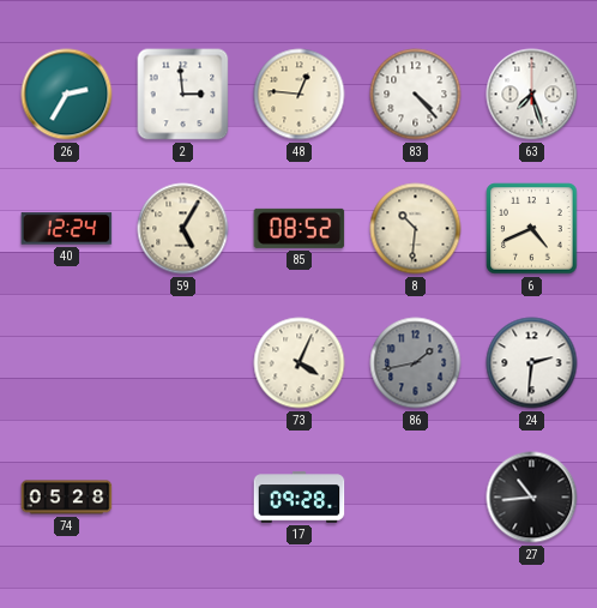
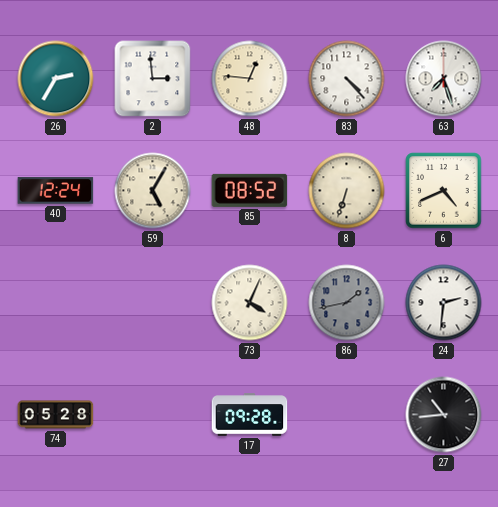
8: 10:31 -> 6:33 (347, 191)
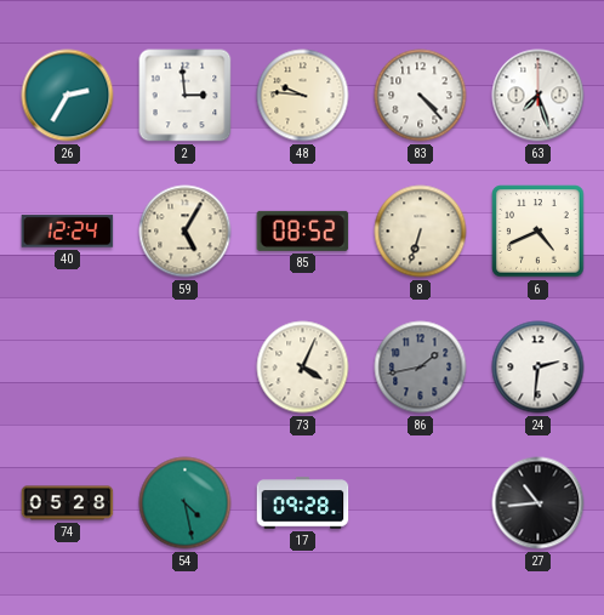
48: 12:46 -> 9:46 (303, 96)
54: none -> 4:28 (186, 503)
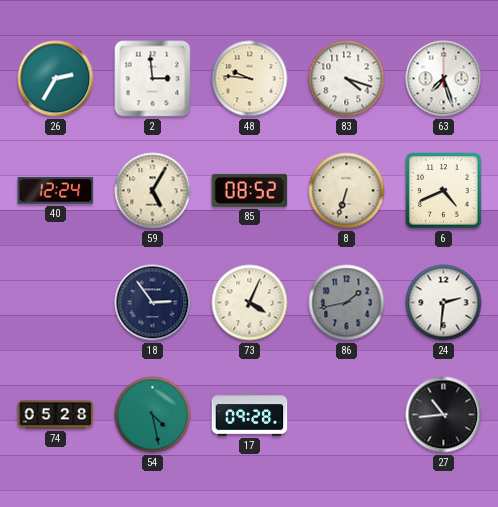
83: 4:23 -> 4:18 (347, 79)
18: none -> 2:54 (153, 303)
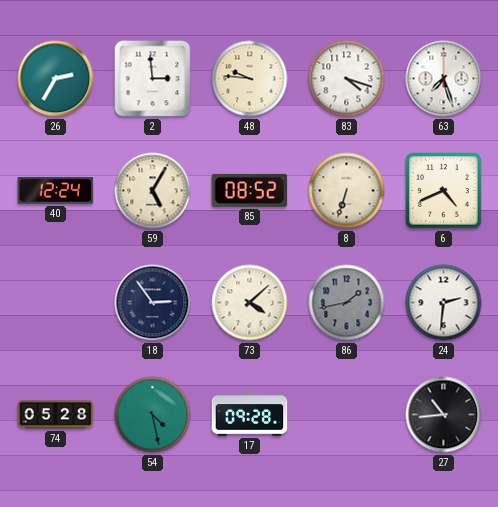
73: 4:04 -> 4:08 (250, 303)
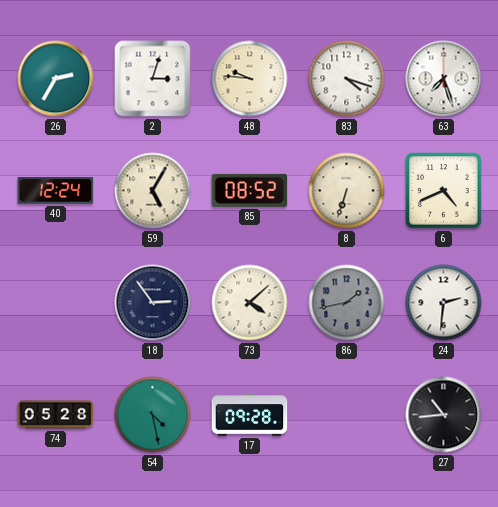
2: 2:59 -> 3:03 (153, 79)
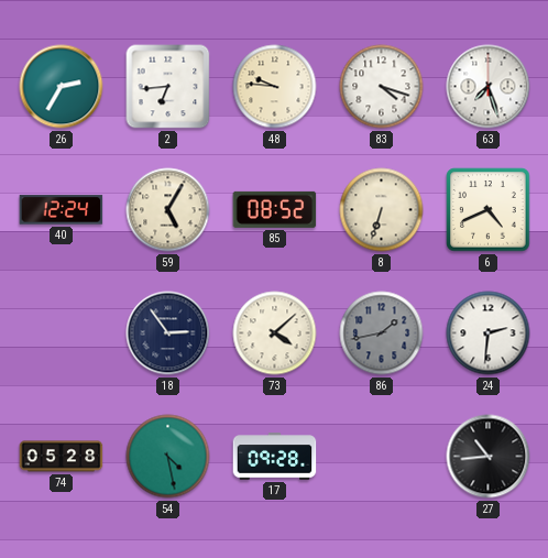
2: 3:03 -> 6:44 (168, 87)
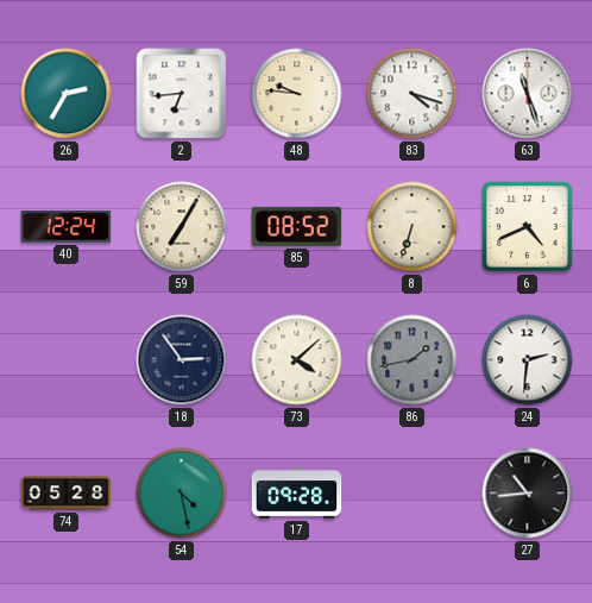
63: 7:27 -> 11:27 (528, 94)
59: 5:05 -> 7:05 (182, 227)
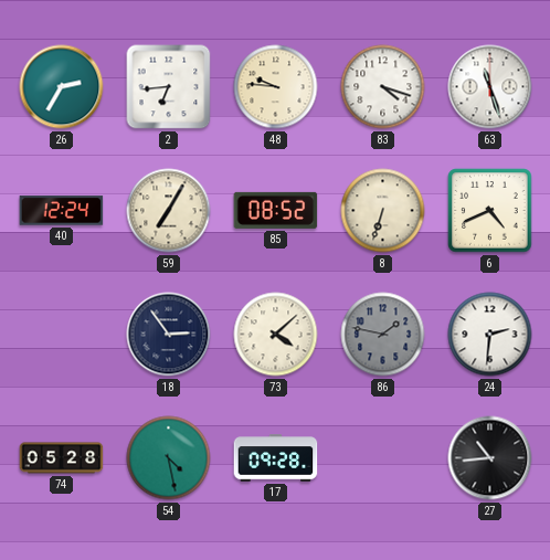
86: 1:43 -> 1:47 (383, 335)
